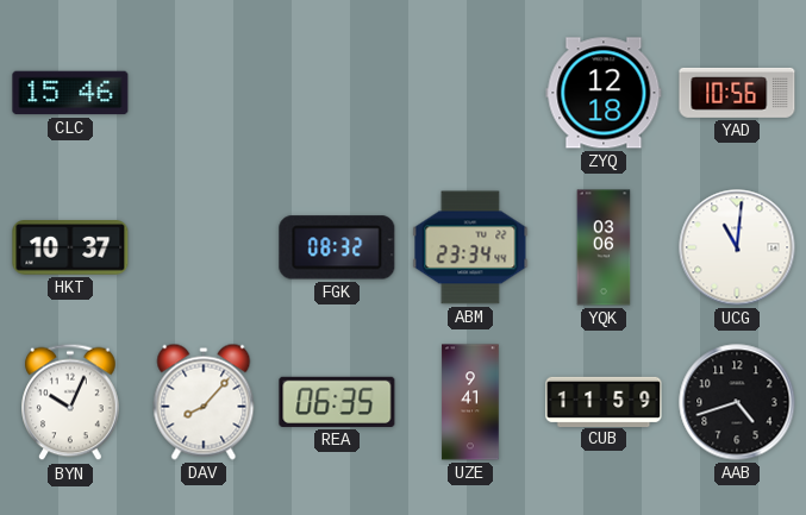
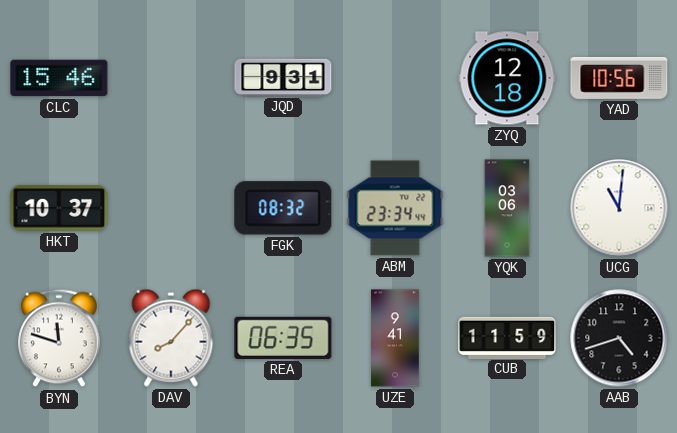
JQD: none -> 9:31 (283, 77)
BYN: 10:04 -> 11:48 (59, 338)
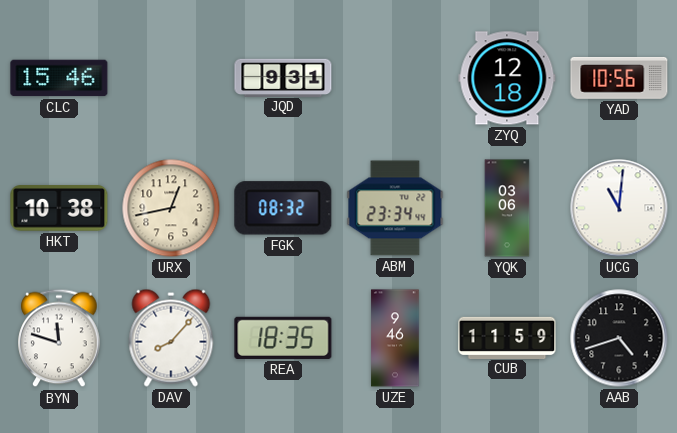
HKT: 10:37 -> 10:38 (59, 208)
URX: none -> 12:43 (171, 208)
REA: 06:35 -> 18:35 (283, 338)
UZE: 9:41 -> 9:46 (395, 338)
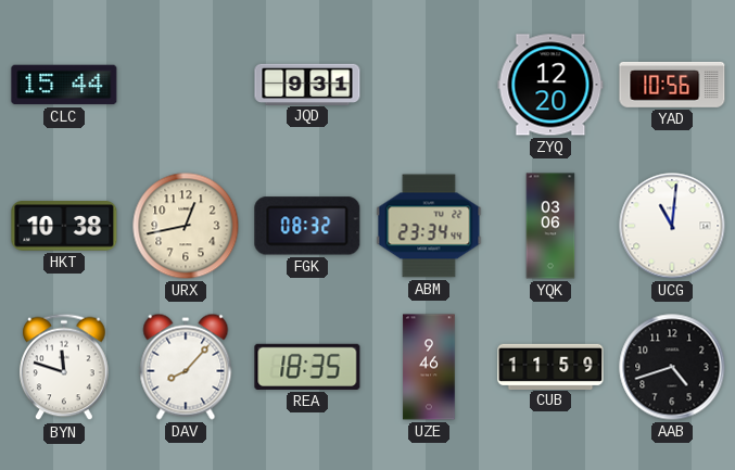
CLC: 15:46 -> 15:44 (64, 85)
ZYQ: 12:18 -> 12:20 (550, 85)
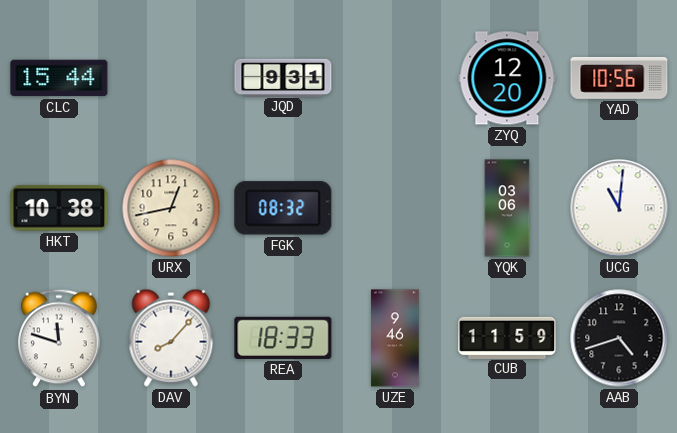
ABM: 23:34 -> none (429, 226)
REA: 18:35 -> 18:33 (283, 338)
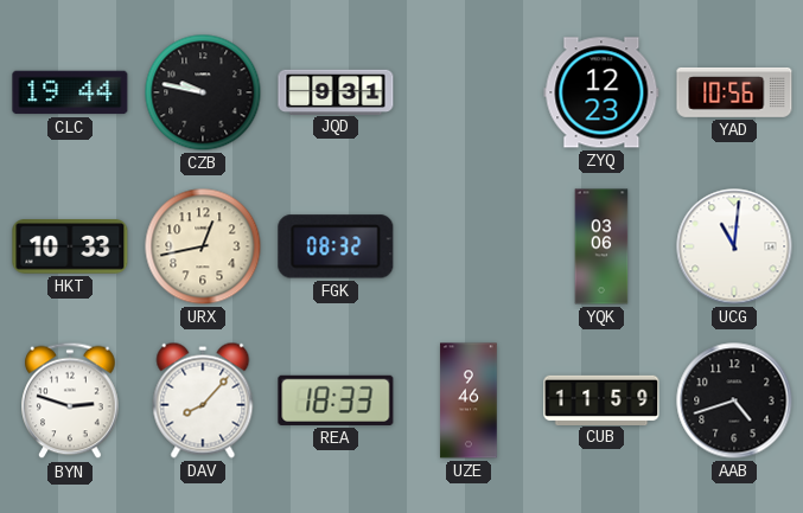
CLC: 15:44 -> 19:44 (70, 92)
CZB: none -> 9:47 (203, 92)
ZYQ: 12:20 -> 12:23 (601, 92)
HKT: 10:38 -> 10:33 (70, 246)
BYN: 11:48 -> 2:48 (70, 400)
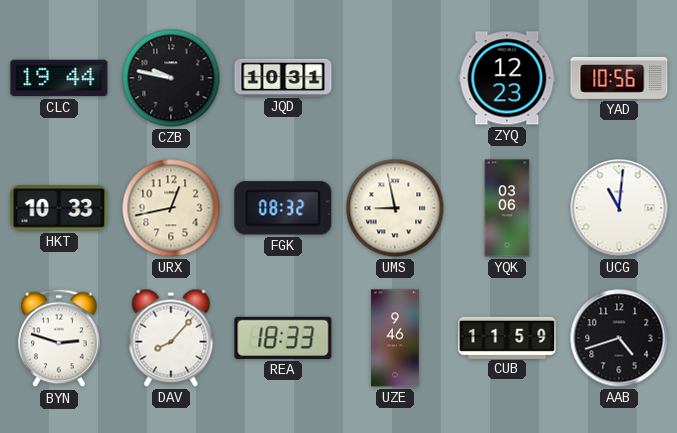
JQD: 9:31 -> 10:31 (283, 77)
UMS: none -> 8:58 (395, 208)
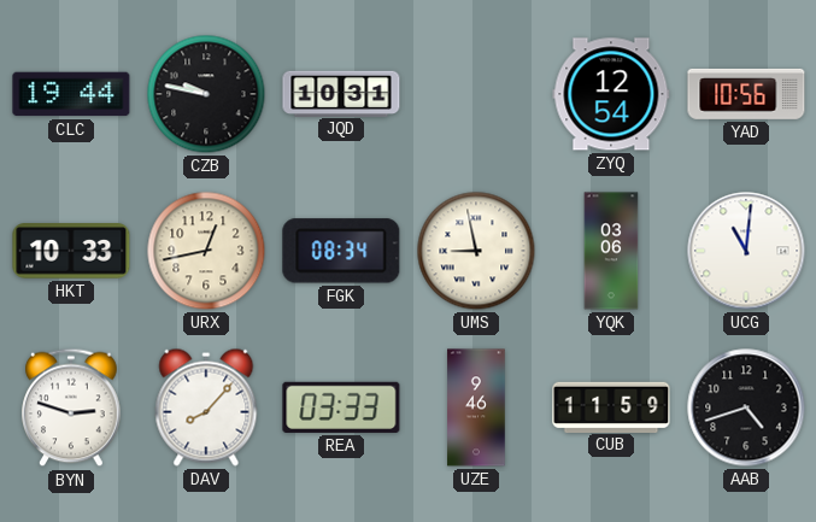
ZYQ: 12:23 -> 12:54 (611, 94)
FGK: 08:32 -> 08:34 (341, 251)
REA: 18:33 -> 03:33 (341, 407)
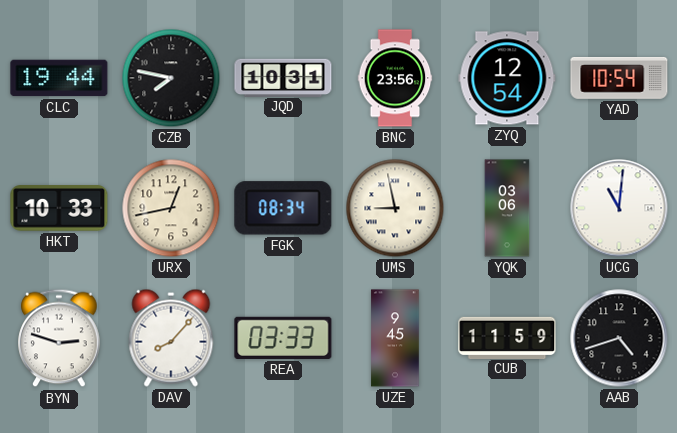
CZB: 9:47 -> 7:47 (171, 78)
BNC: none -> 23:56 (395, 78)
YAD: 10:56 -> 10:54 (619, 78)
UZE: 9:46 -> 9:45 (395, 338)
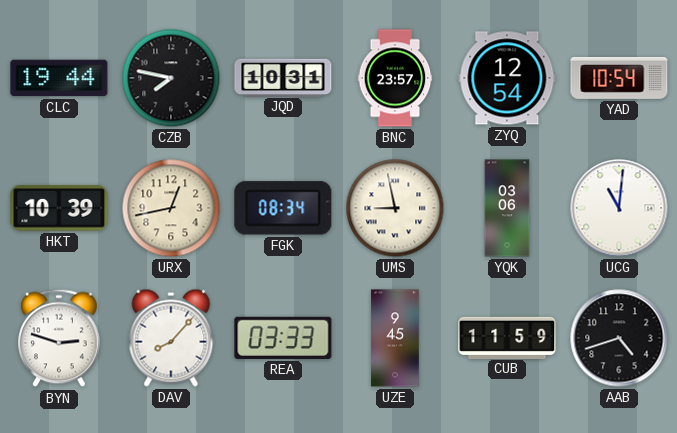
BNC: 23:56 -> 23:57 (395, 78)
HKT: 10:33 -> 10:39 (59, 208)
